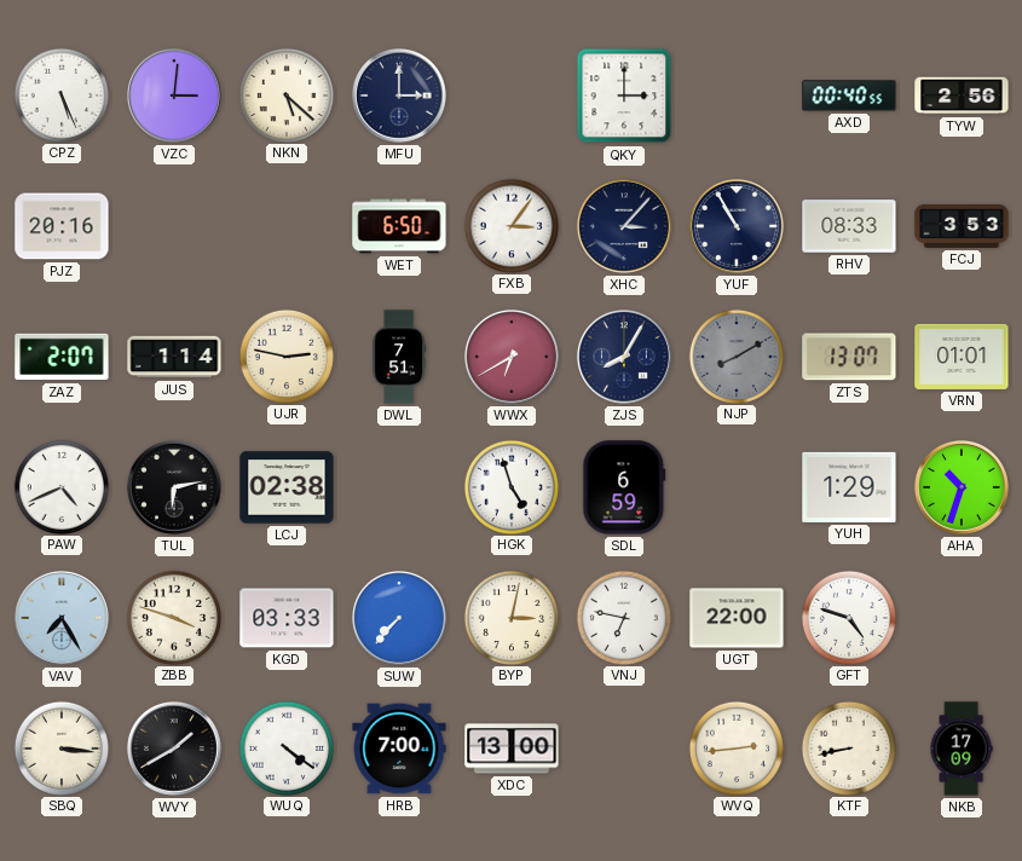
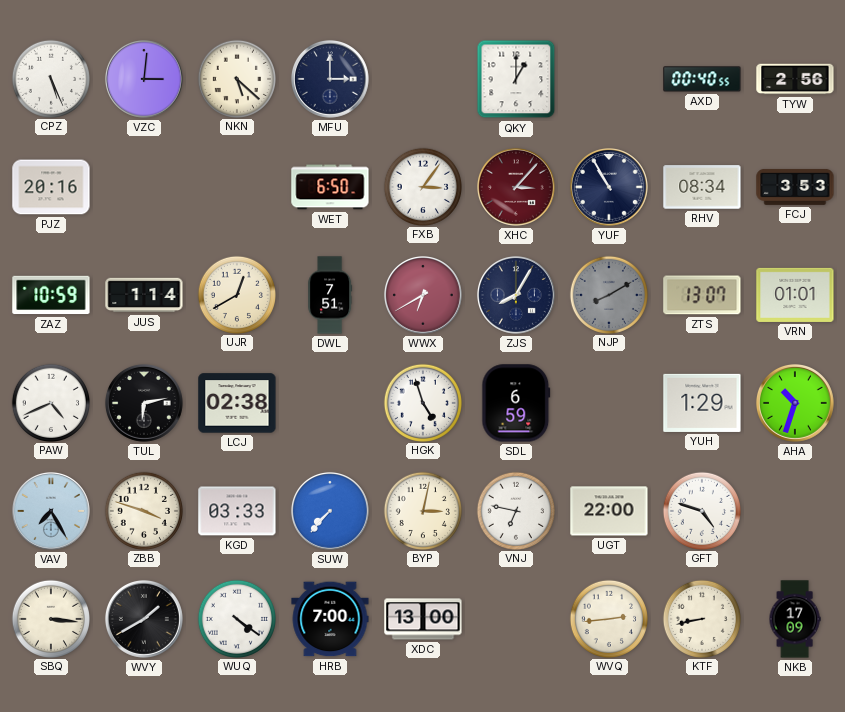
QKY: 3:00 -> 1:00 (516, 79)
XHC dial: navy -> burgundy (516, 187)
RHV: 08:33 -> 08:34 (702, 187)
ZAZ: 2:07 -> 10:59 (51, 295)
UJR: 2:47 -> 12:40 (236, 294)
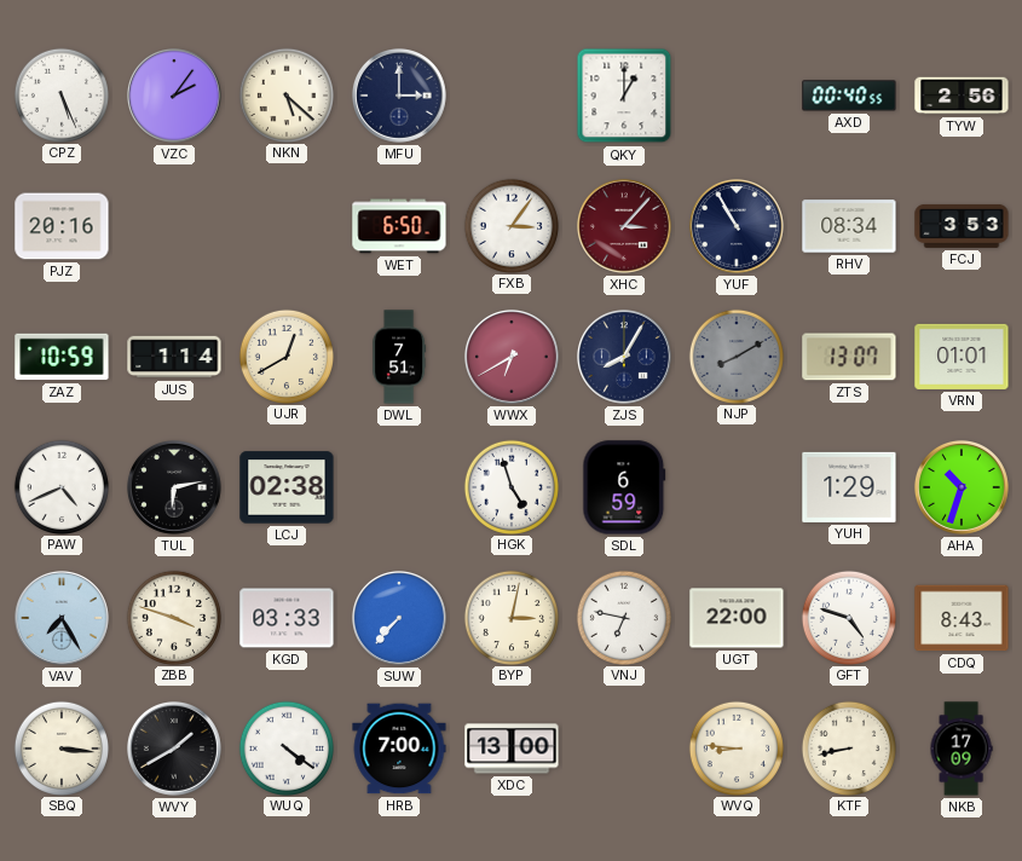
VZC: 3:01 -> 2:06 (174, 96)
CDQ: none -> 8:43 (962, 618)
WVQ: 2:44 -> 8:46 (735, 747)
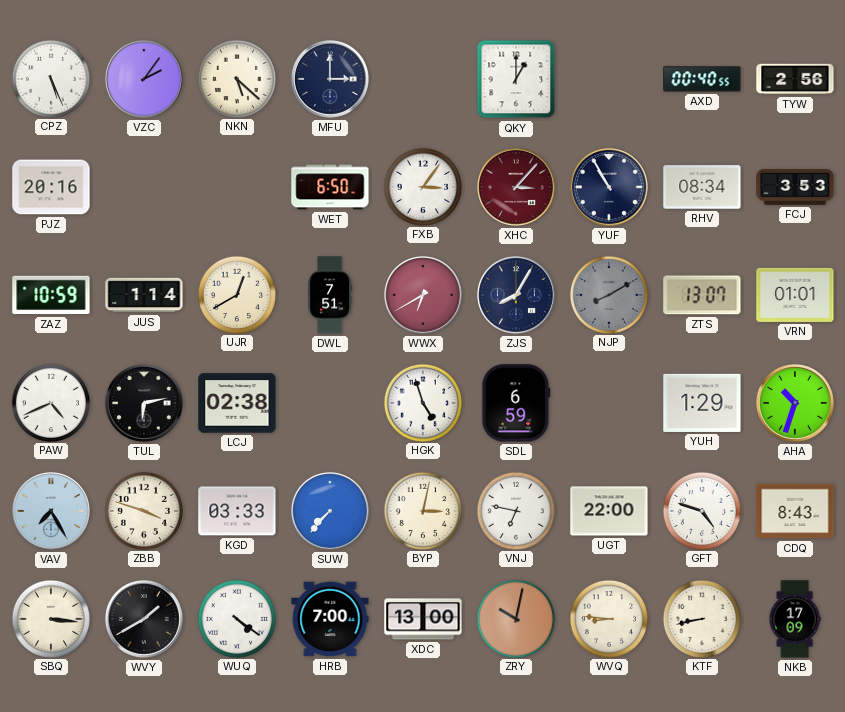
ZRY: none -> 10:02 (515, 618)
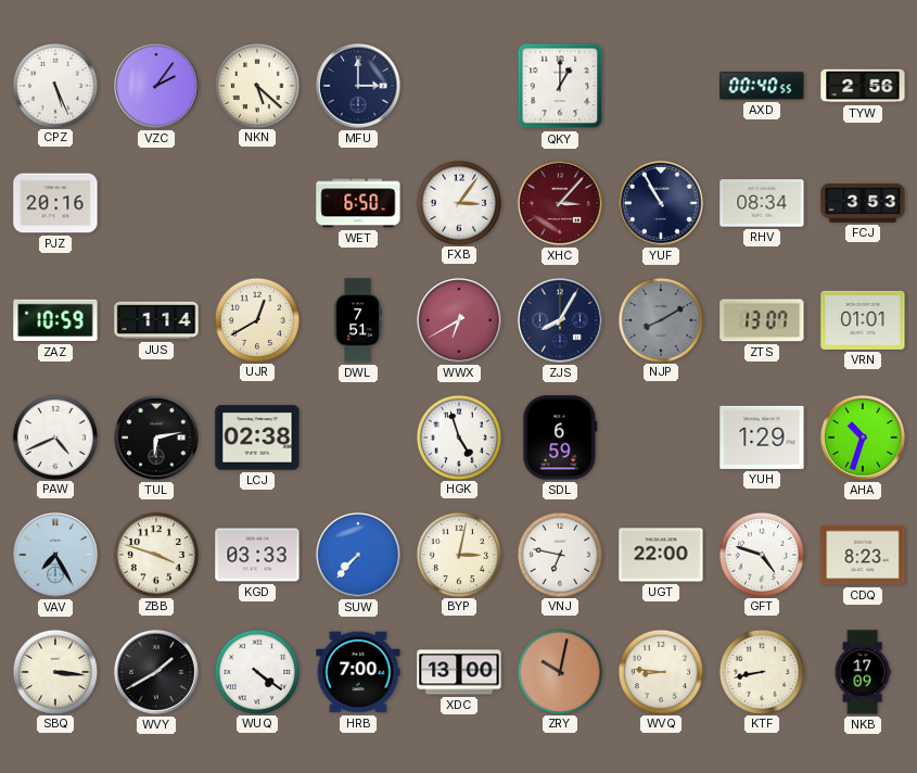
CDQ: 8:43 -> 8:23 (863, 555)
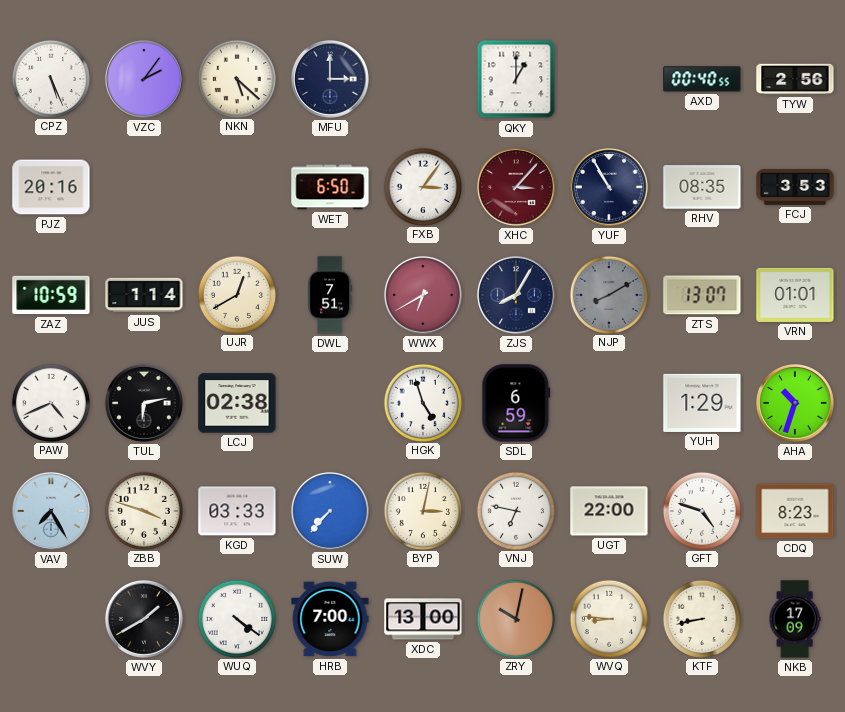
RHV: 08:34 -> 08:35 (702, 187)
SBQ: 3:16 -> none (54, 671)
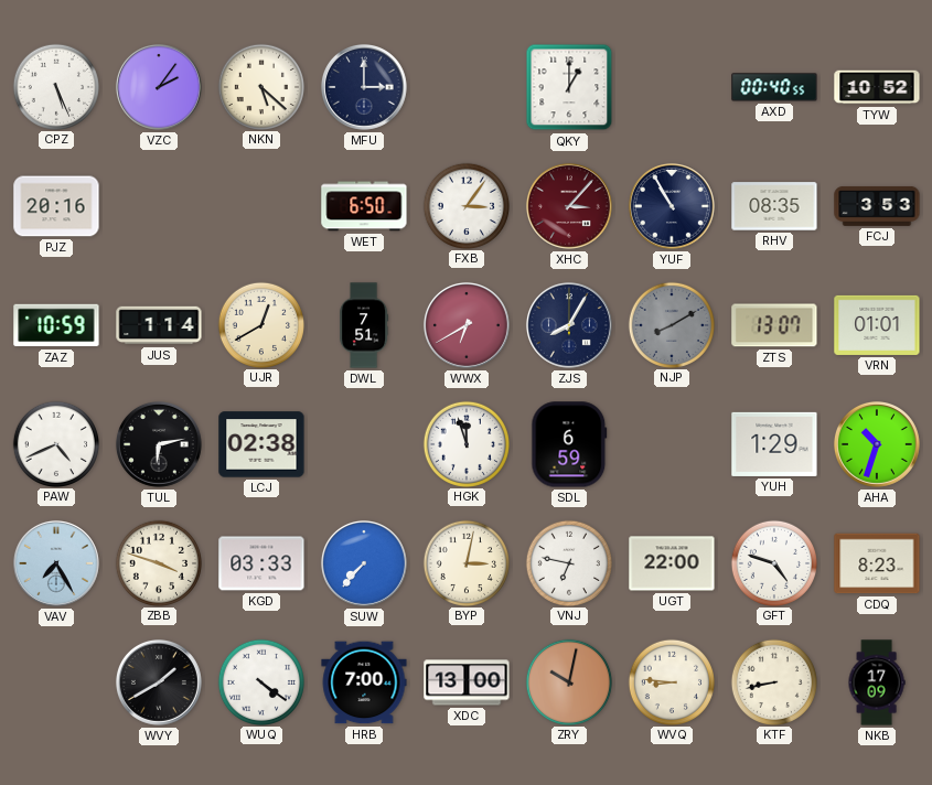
TYW: 2:56 -> 10:52 (877, 87)
HGK: 4:57 -> 11:57 (465, 443)
